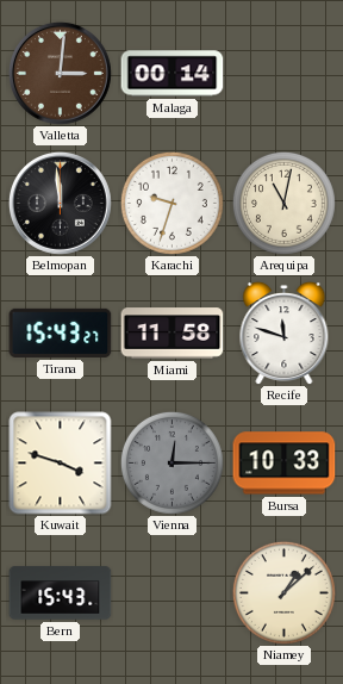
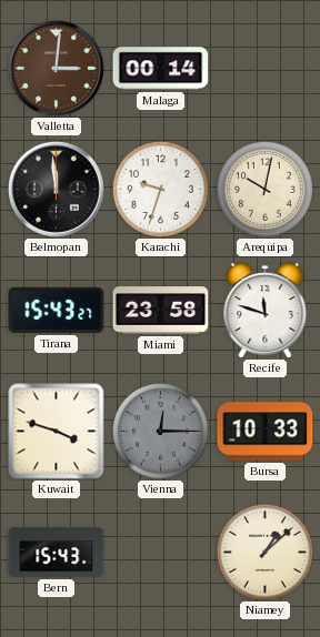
Arequipa: 11:02 -> 10:02 (264, 189)
Miami: 11:58 -> 23:58 (161, 311)
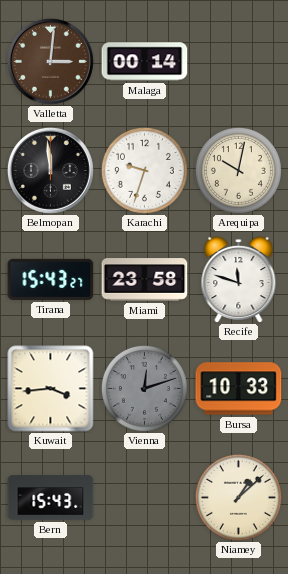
Kuwait: 3:48 -> 3:44 (51, 389)
Vienna: 12:15 -> 12:12 (144, 388)
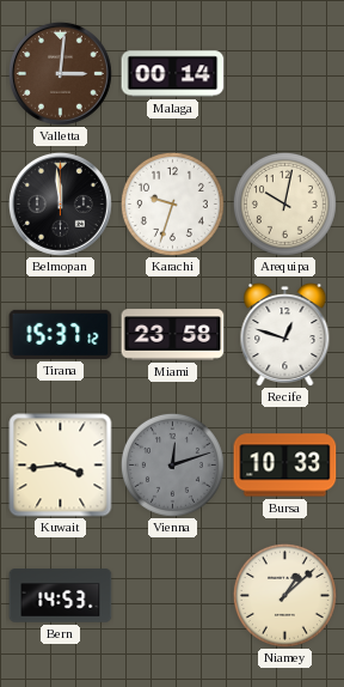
Tirana: 15:43 -> 15:37 (61, 334)
Recife: 11:48 -> 12:48 (285, 334)
Bern: 15:43 -> 14:53 (61, 596)
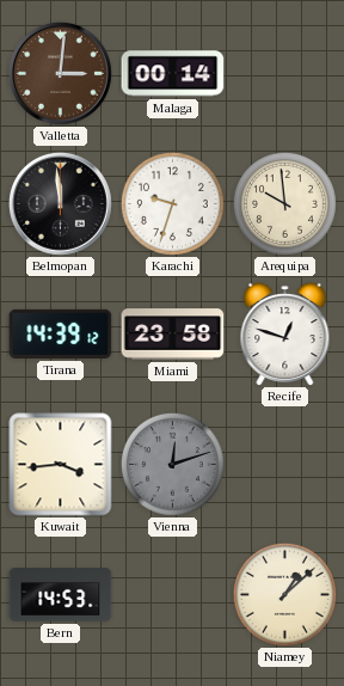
Arequipa: 10:02 -> 9:59 (284, 203)
Tirana: 15:37 -> 14:39 (61, 333)
Bursa: 10:33 -> none (285, 466)
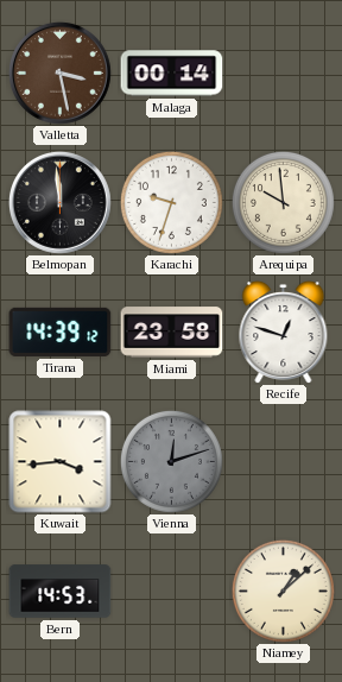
Valletta: 3:01 -> 3:28 (59, 72)
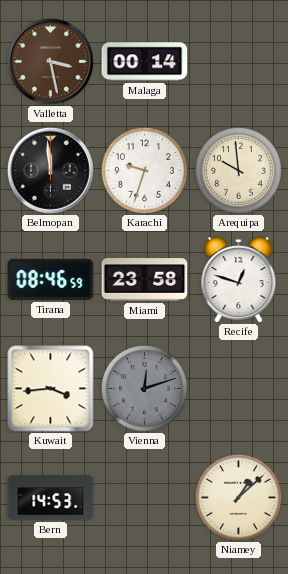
Tirana: 14:39 -> 08:46 (51, 279)
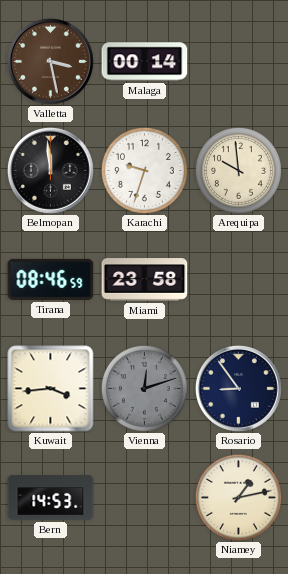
Recife: 12:48 -> none (239, 279)
Rosario: none -> 8:54 (238, 388)
Niamey: 1:08 -> 1:13 (238, 497)
